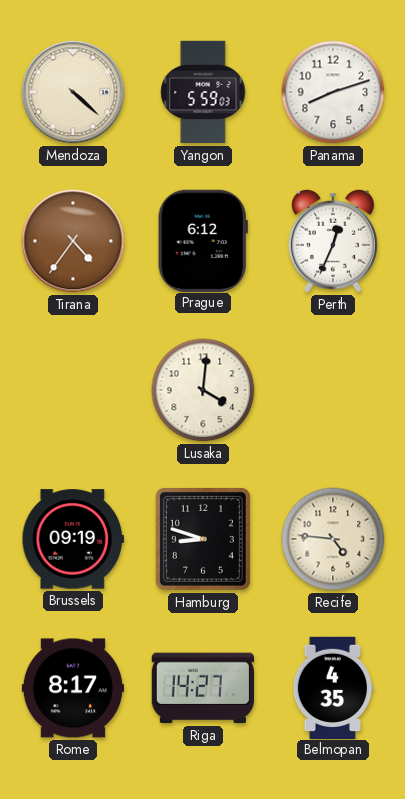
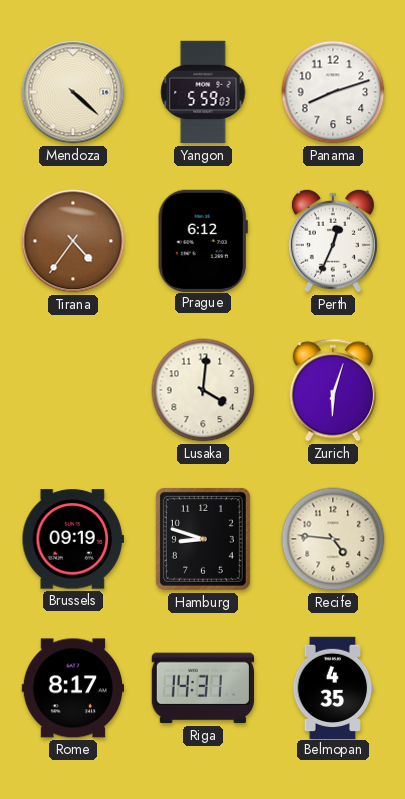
Zurich: none -> 6:03 (333, 390)
Riga: 14:27 -> 14:31 (202, 688)
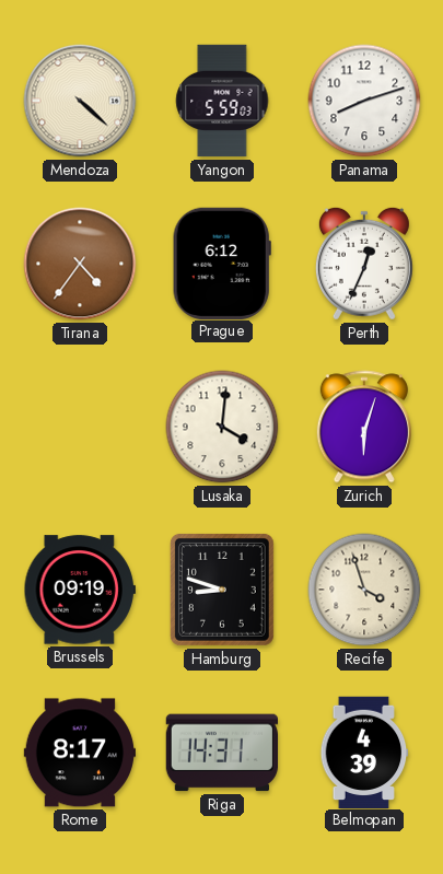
Recife: 4:46 -> 3:57 (364, 590)
Belmopan: 4:35 -> 4:39 (364, 751)
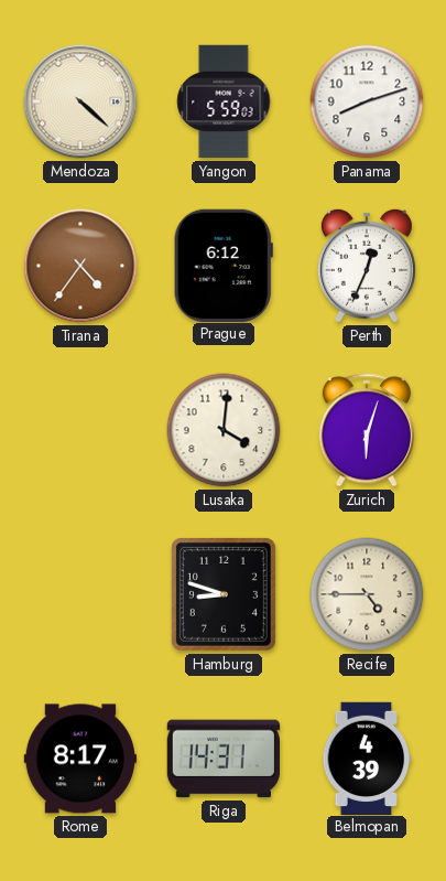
Brussels: 09:19 -> none (79, 590)
Recife: 3:57 -> 4:45 (367, 594)
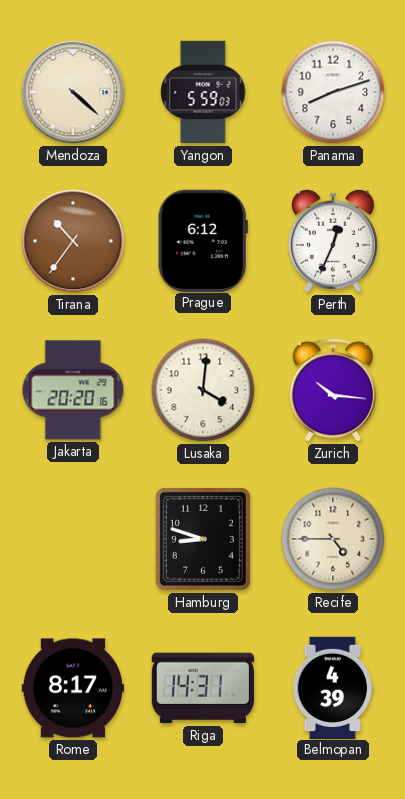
Tirana: 4:36 -> 10:36 (73, 241)
Jakarta: none -> 20:20 (73, 390)
Zurich: 6:03 -> 10:16 (333, 390)
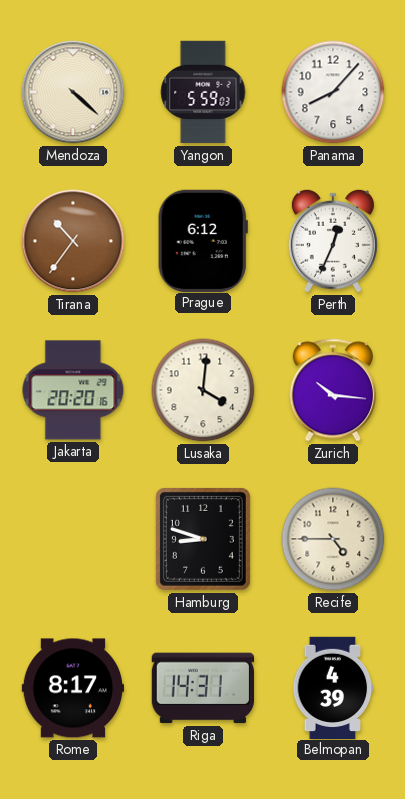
Panama: 8:12 -> 8:07 (333, 92)
